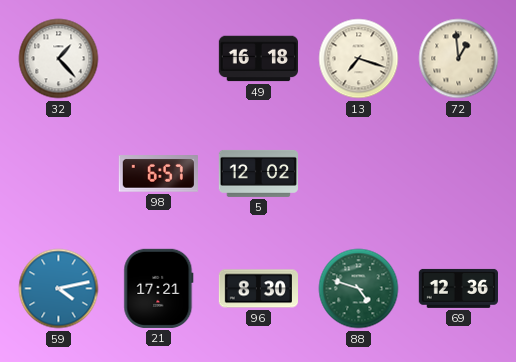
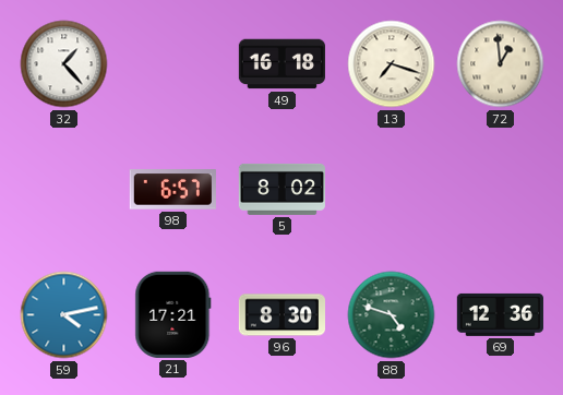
5: 12:02 -> 8:02 (281, 189)
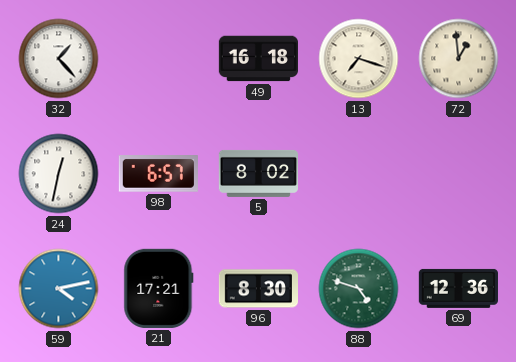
24: none -> 12:32 (59, 174)
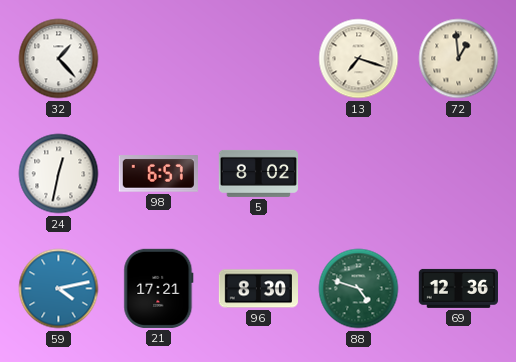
49: 16:18 -> none (258, 59)
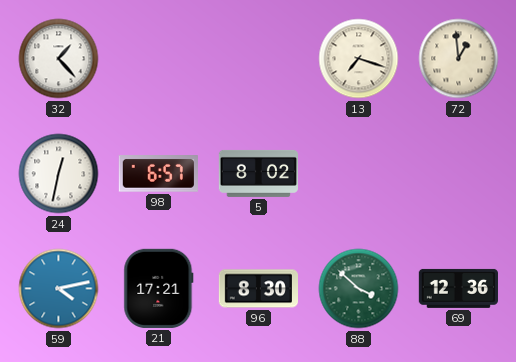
88: 4:48 -> 3:52 (359, 289)
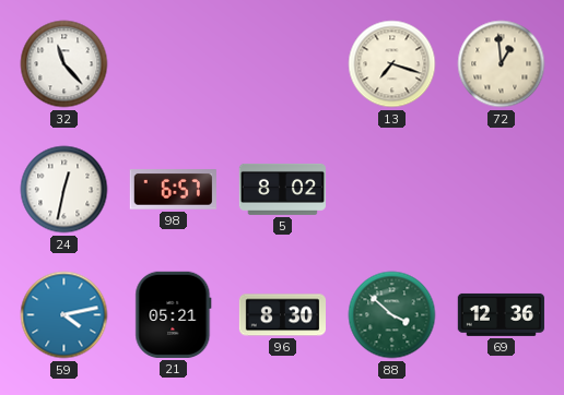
32: 1:23 -> 11:23 (64, 64)
21: 17:21 -> 05:21 (174, 314)
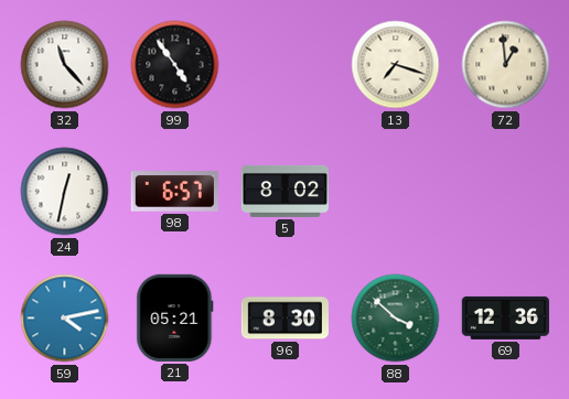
99: none -> 4:54 (175, 65)
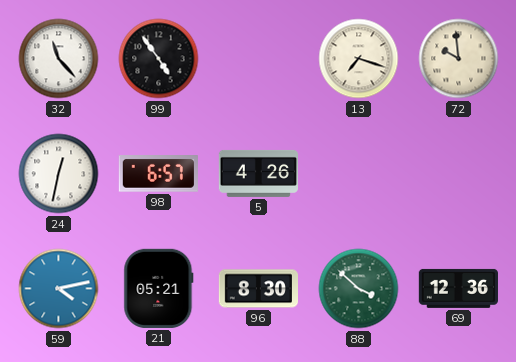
72: 12:59 -> 9:59 (459, 59)
5: 8:02 -> 4:26 (258, 173)
